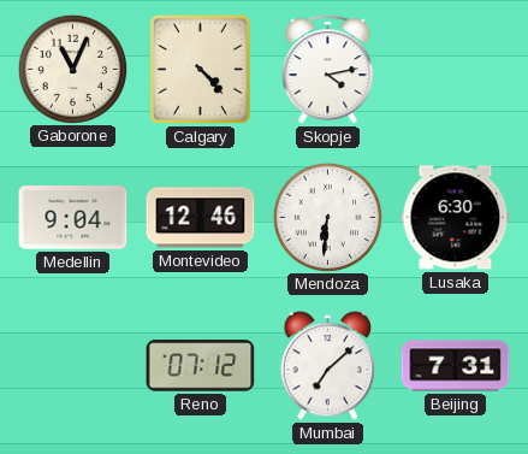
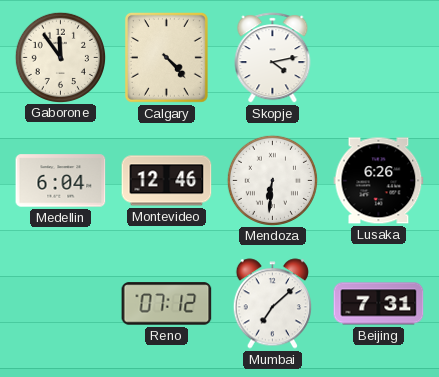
Gaborone: 11:04 -> 11:54 (60, 57)
Medellin: 9:04 -> 6:04 (61, 181)
Lusaka: 6:30 -> 6:26 (379, 181)
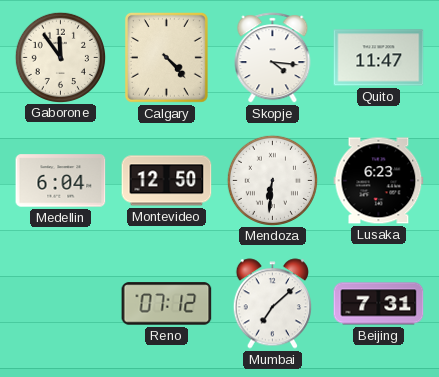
Skopje: 4:13 -> 4:16 (273, 58)
Quito: none -> 11:47 (379, 58)
Montevideo: 12:46 -> 12:50 (167, 181)
Lusaka: 6:26 -> 6:23 (379, 181)
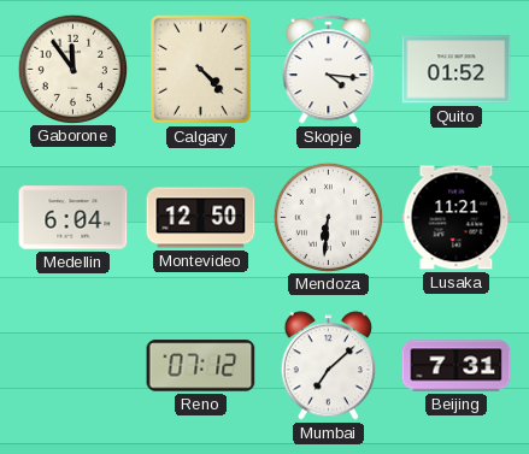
Quito: 11:47 -> 01:52 (457, 70)
Lusaka: 6:23 -> 11:21 (457, 218)
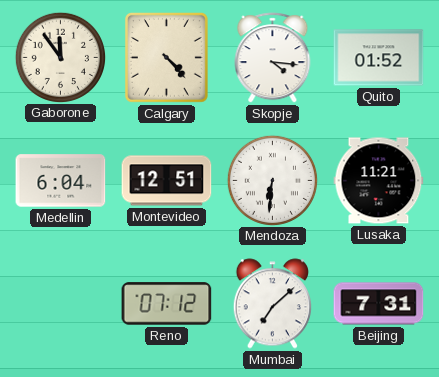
Montevideo: 12:50 -> 12:51 (167, 181)
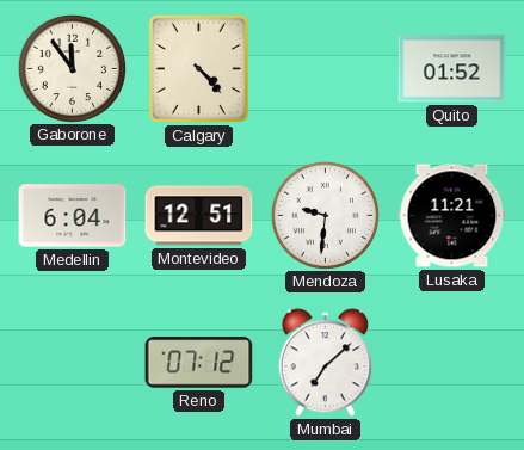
Skopje: 4:16 -> none (273, 58)
Mendoza: 6:31 -> 9:31 (325, 215)
Beijing: 7:31 -> none (379, 304)
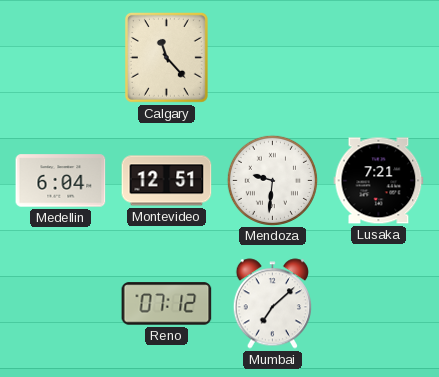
Gaborone: 11:54 -> none (72, 68)
Calgary: 4:23 -> 11:23 (166, 57)
Quito: 01:52 -> none (452, 69)
Lusaka: 11:21 -> 7:21 (379, 181)
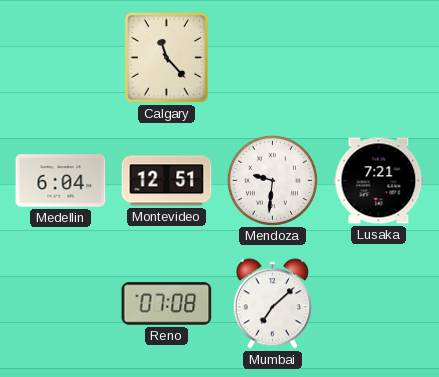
Reno: 07:12 -> 07:08 (167, 304)
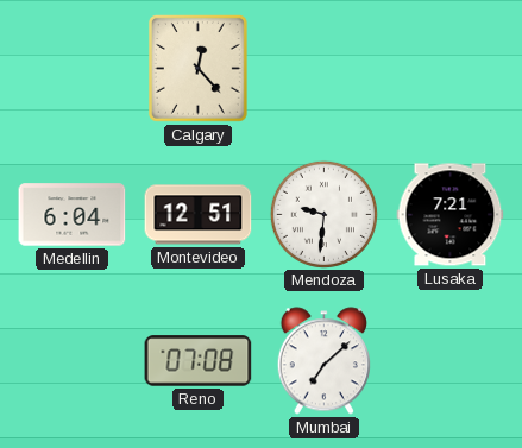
Calgary: 11:23 -> 12:23 (197, 68)
